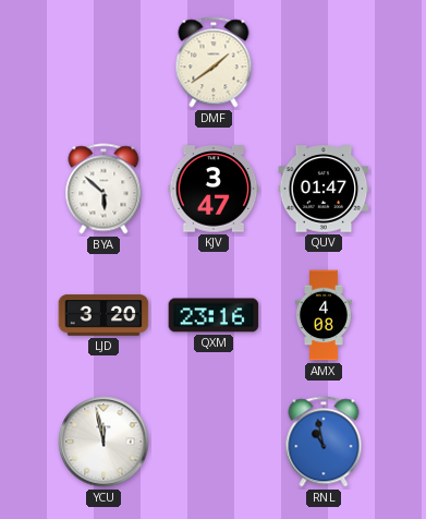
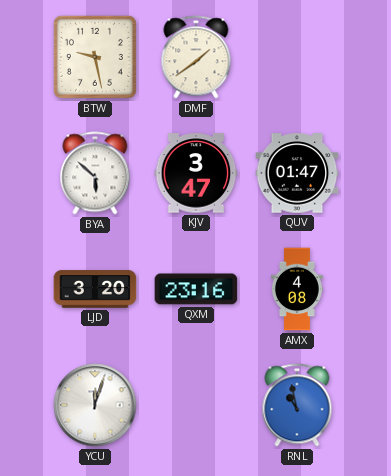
BTW: none -> 9:28 (95, 57)
YCU: 11:58 -> 12:03 (95, 405)
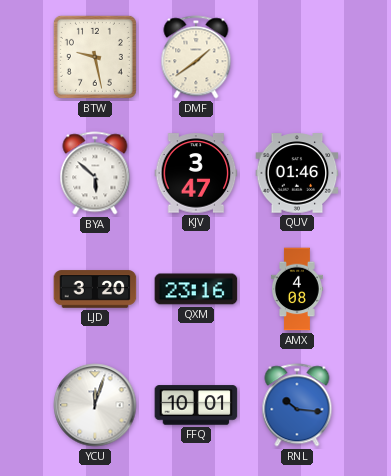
QUV: 01:47 -> 01:46 (297, 173)
FFQ: none -> 10:01 (196, 405)
RNL: 10:58 -> 10:16 (297, 405)
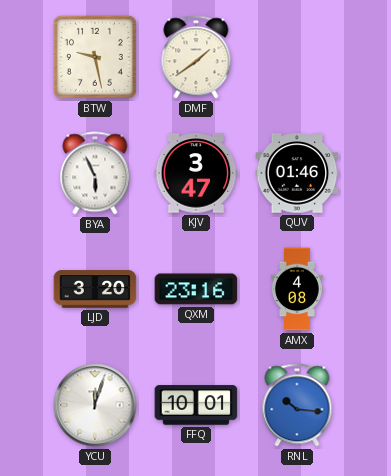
BYA: 5:52 -> 5:56 (95, 173)
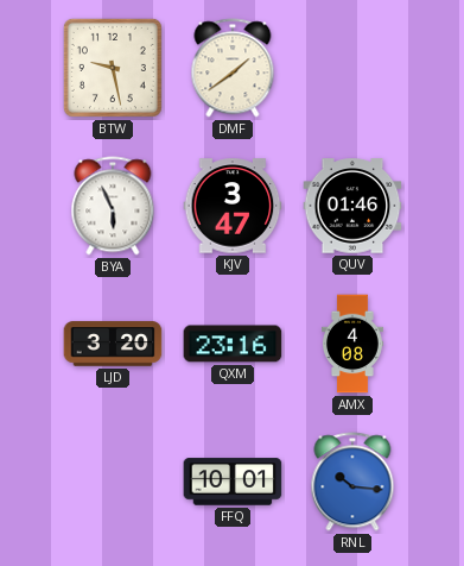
YCU: 12:03 -> none (95, 405)
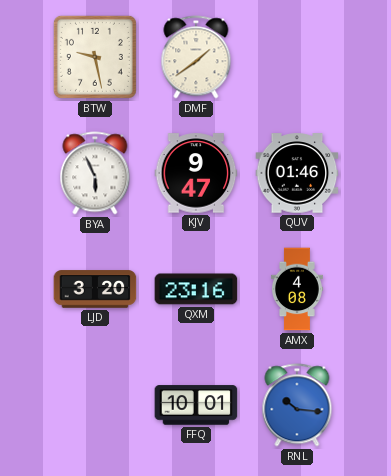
KJV: 3:47 -> 9:47 (196, 173)
